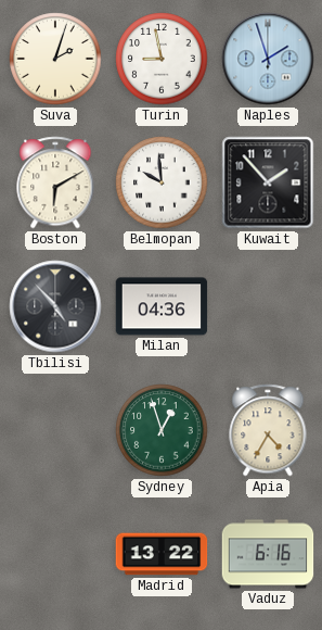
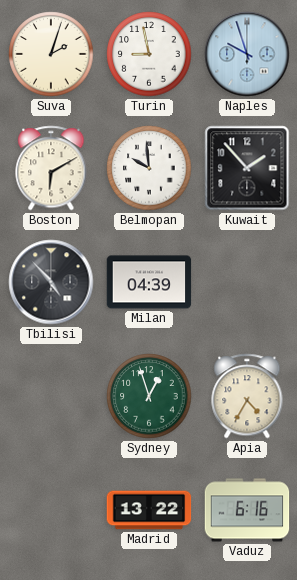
Naples: 1:57 -> 9:57 (247, 54)
Milan: 04:36 -> 04:39 (149, 282)
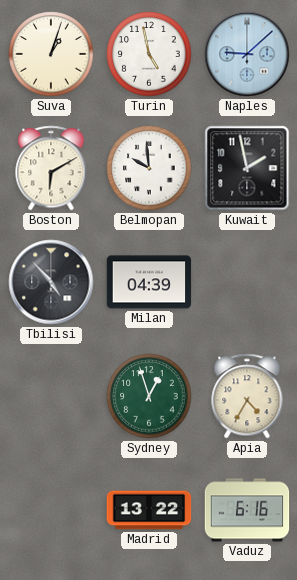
Suva: 2:03 -> 1:03 (51, 54)
Turin: 8:58 -> 4:58 (149, 54)
Naples: 9:57 -> 9:08 (247, 54)
Kuwait: 1:53 -> 1:58 (247, 168)
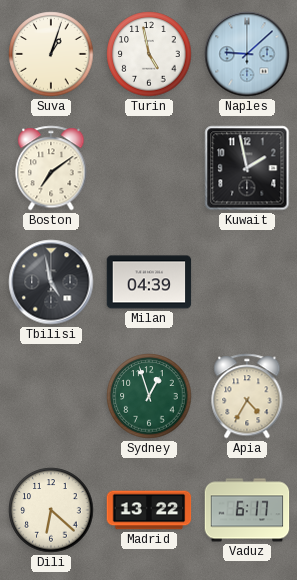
Boston: 6:10 -> 7:09 (51, 168)
Belmopan: 9:59 -> none (149, 168)
Tbilisi: 4:53 -> 4:58 (51, 282)
Dili: none -> 6:22 (51, 510)
Vaduz: 6:16 -> 6:17 (247, 510)
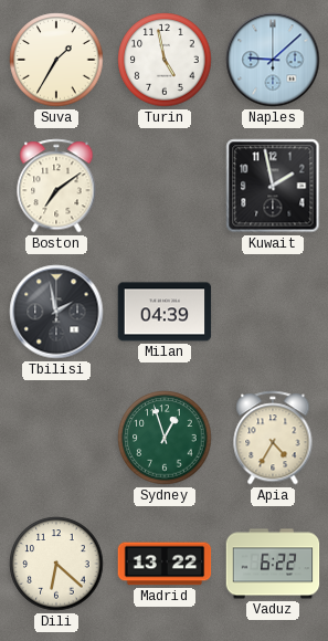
Suva: 1:03 -> 1:35 (56, 60)
Tbilisi: 4:58 -> 1:58 (56, 312)
Vaduz: 6:17 -> 6:22 (273, 564)
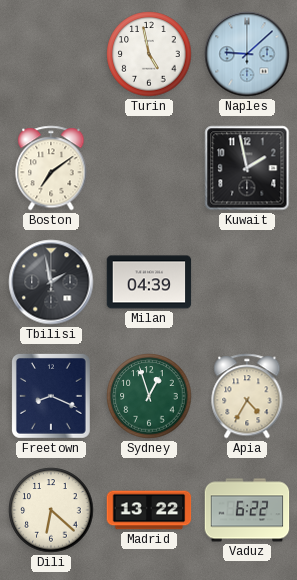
Suva: 1:35 -> none (56, 60)
Freetown: none -> 8:19 (51, 396)
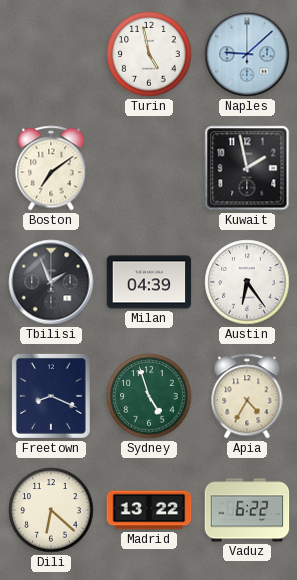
Tbilisi: 1:58 -> 1:56 (51, 282)
Austin: none -> 6:24 (247, 282)
Sydney: 12:57 -> 4:57 (149, 396)
